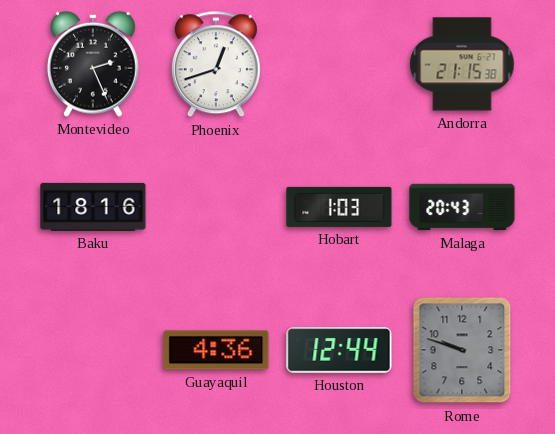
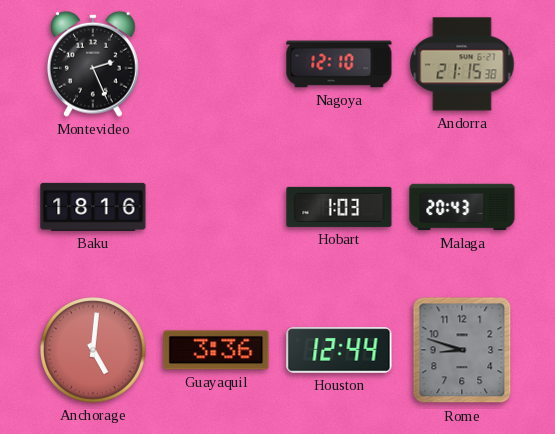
Phoenix: 12:42 -> none (216, 65)
Nagoya: none -> 12:10 (339, 64)
Anchorage: none -> 5:01 (93, 350)
Guayaquil: 4:36 -> 3:36 (216, 350)
Rome: 9:48 -> 8:48 (462, 350)
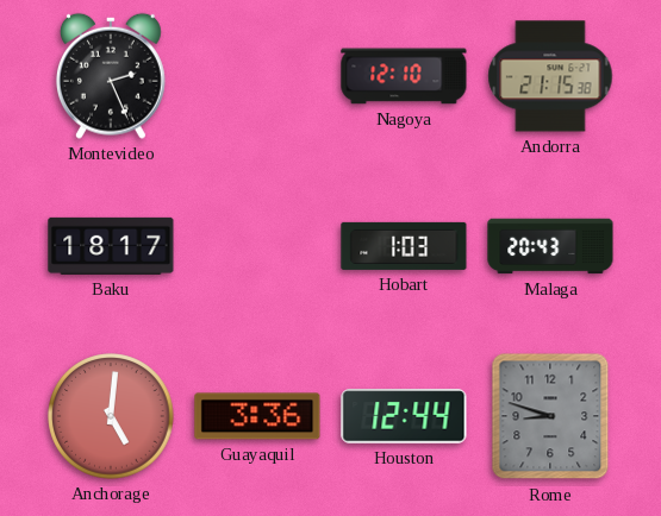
Baku: 18:16 -> 18:17 (111, 246)
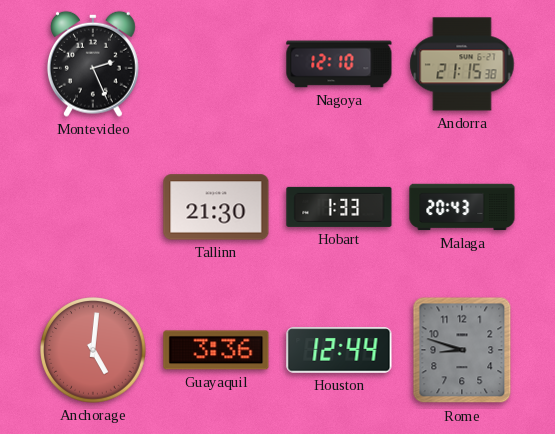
Baku: 18:17 -> none (111, 246)
Tallinn: none -> 21:30 (216, 207)
Hobart: 1:03 -> 1:33 (339, 207)
